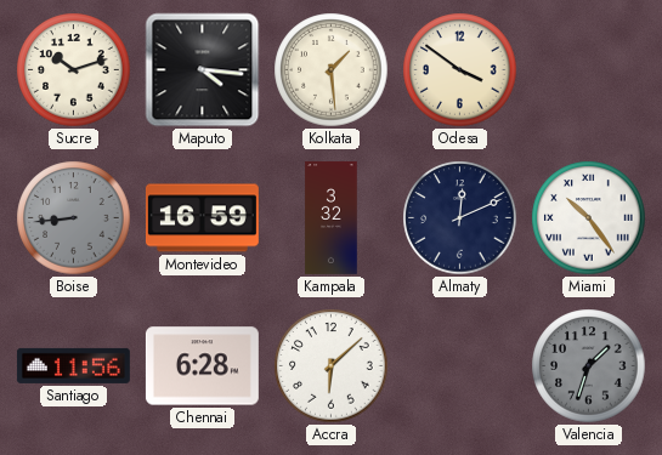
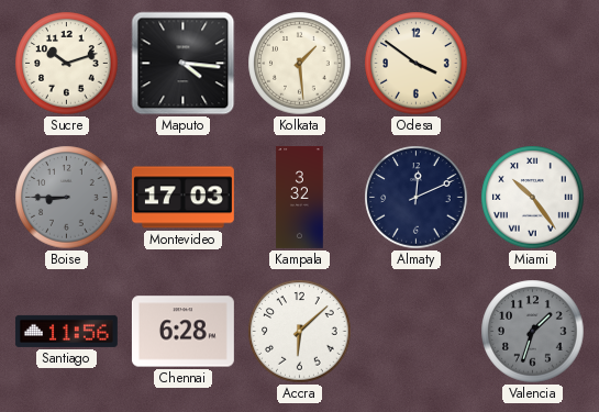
Boise: 8:44 -> 8:45 (67, 198)
Montevideo: 16:59 -> 17:03 (182, 198)
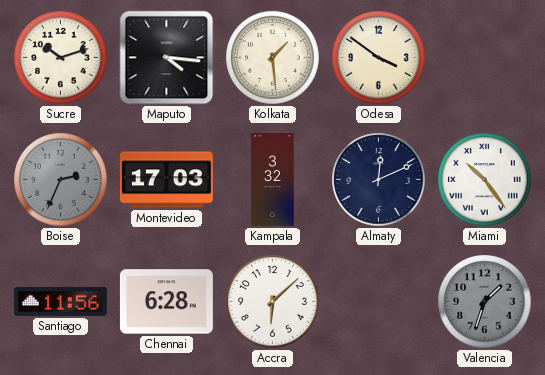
Boise: 8:45 -> 2:34 (61, 180)
